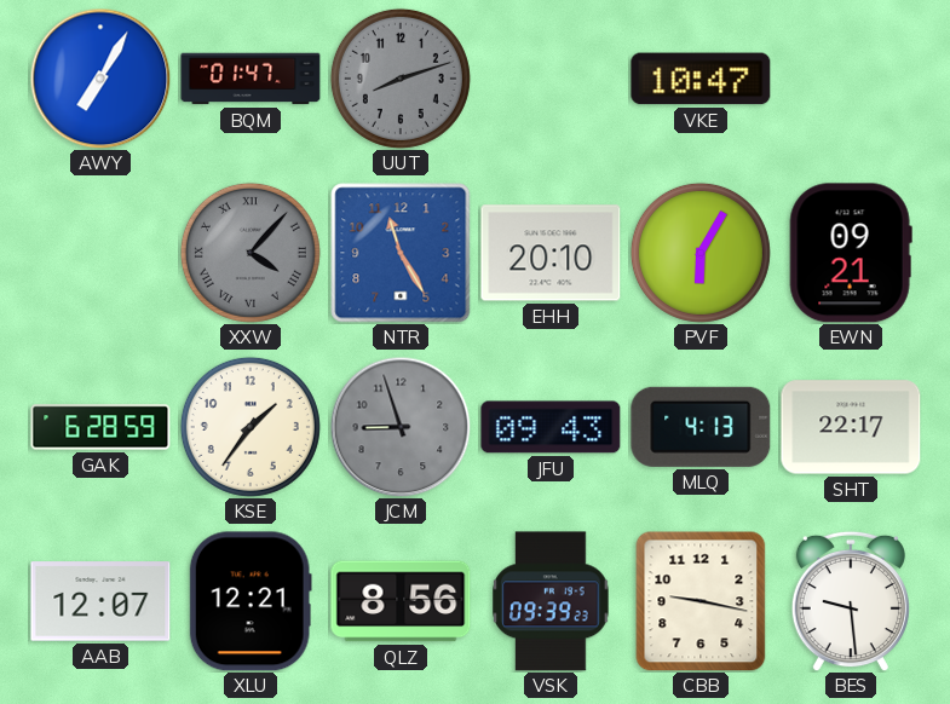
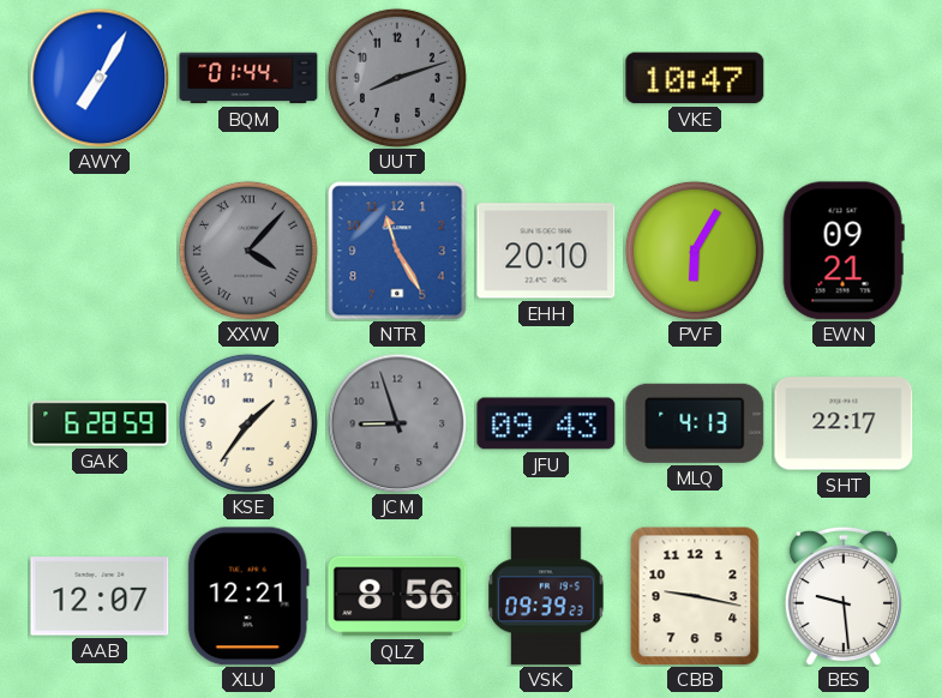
BQM: 01:47 -> 01:44 (248, 78)
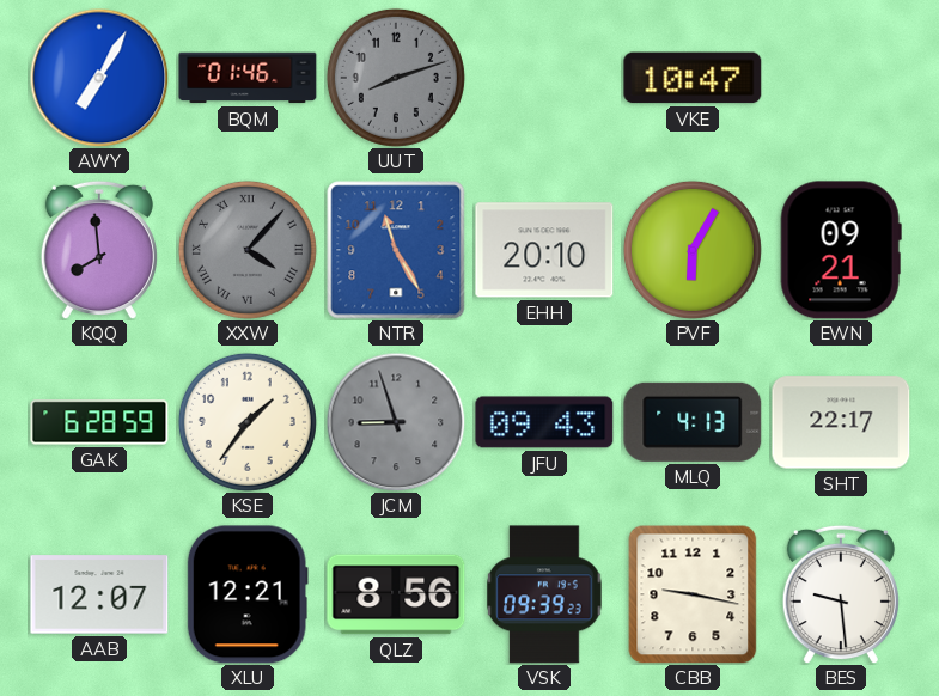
BQM: 01:44 -> 01:46 (248, 78)
KQQ: none -> 7:59 (99, 250)
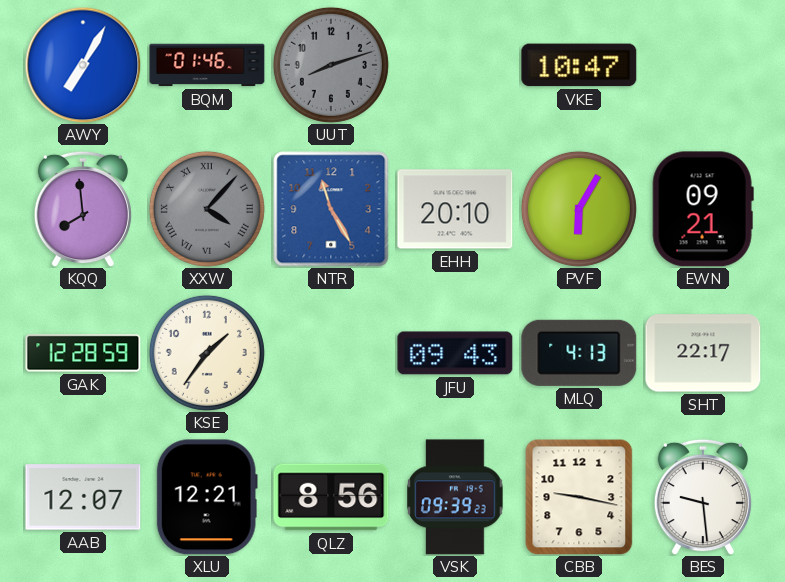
GAK: 6:28 -> 12:28 (83, 353)
JCM: 8:57 -> none (396, 422)
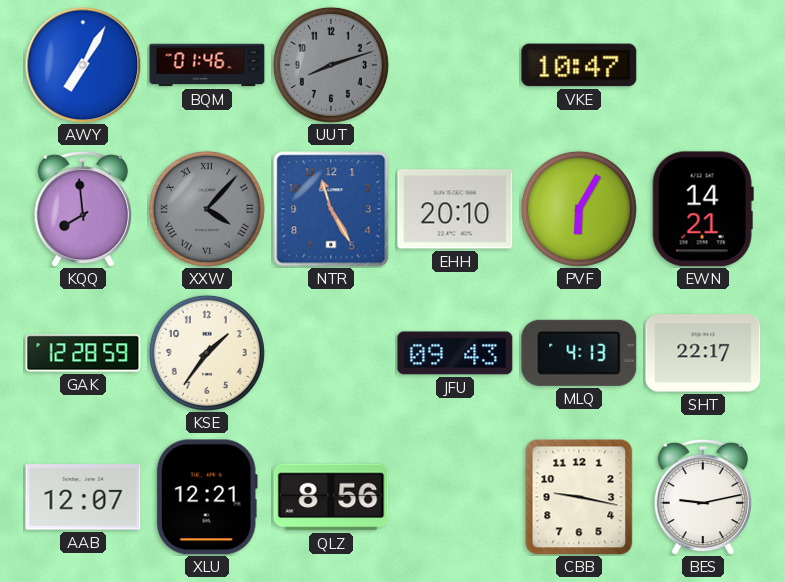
EWN: 09:21 -> 14:21 (703, 209)
VSK: 09:39 -> none (455, 497)
BES: 9:29 -> 9:13 (703, 497)
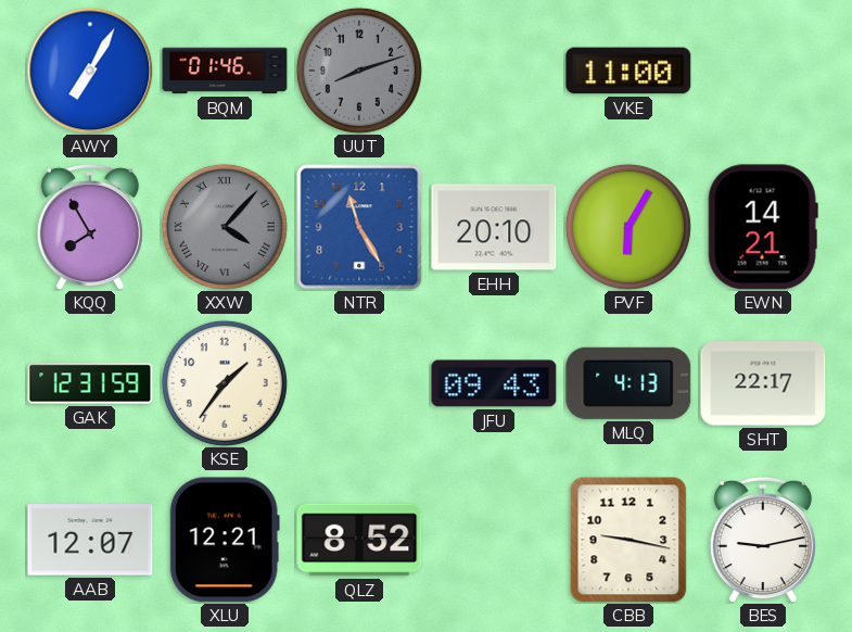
VKE: 10:47 -> 11:00 (628, 71)
KQQ: 7:59 -> 7:55 (90, 227)
GAK: 12:28 -> 12:31 (90, 383)
QLZ: 8:56 -> 8:52 (359, 540)
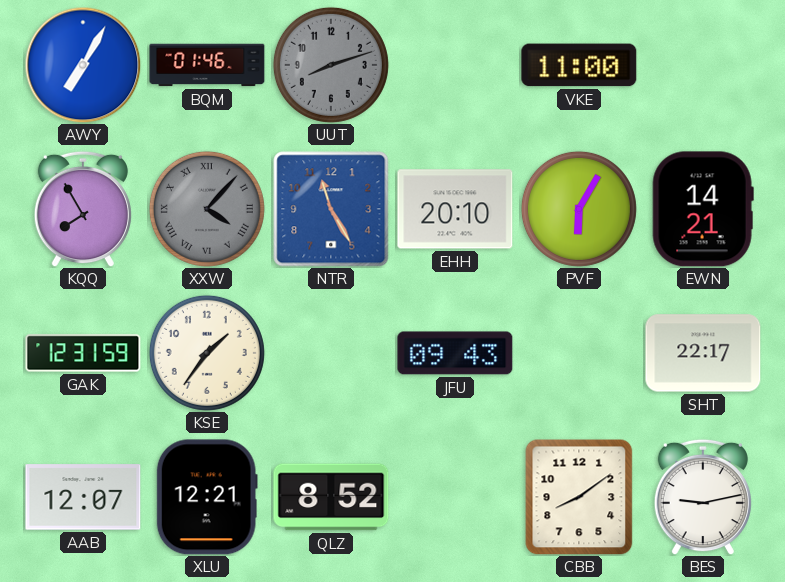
MLQ: 4:13 -> none (628, 383)
CBB: 9:17 -> 8:09 (579, 497)
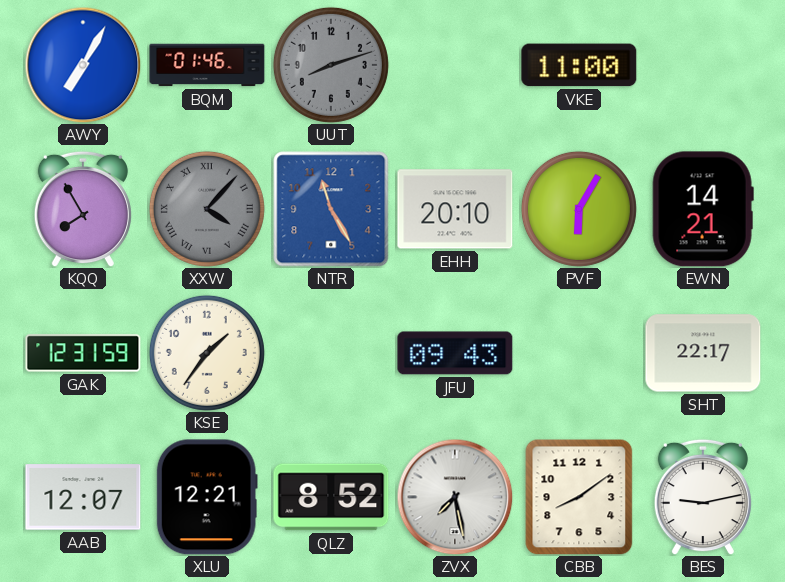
ZVX: none -> 7:28 (455, 497)
